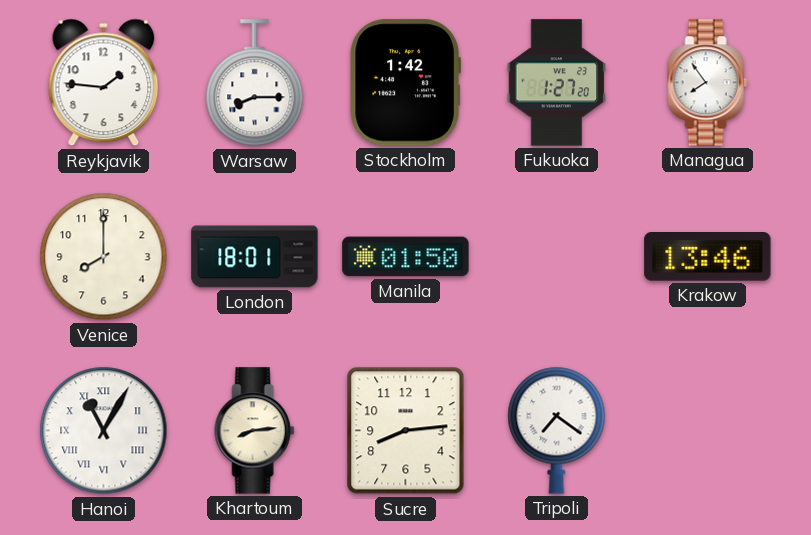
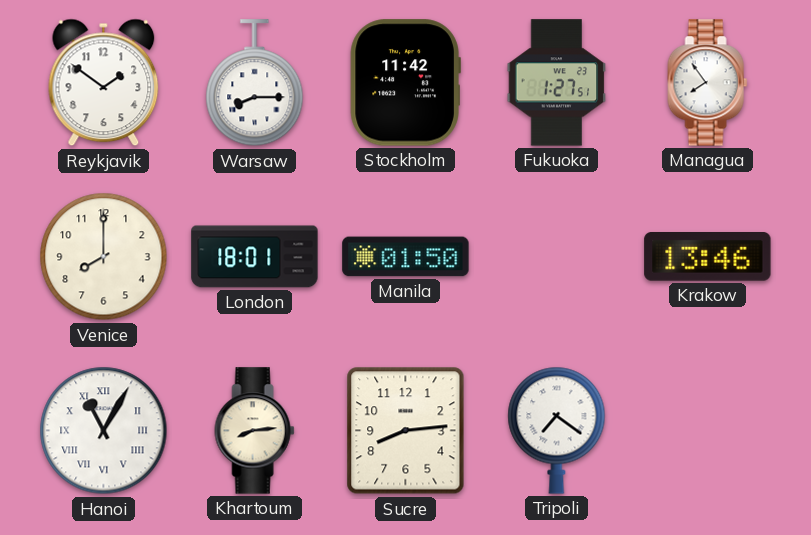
Reykjavik: 1:46 -> 1:51 (104, 83)
Stockholm: 1:42 -> 11:42 (405, 83)
Fukuoka: 1:27:20 -> 1:27:51 (557, 83)
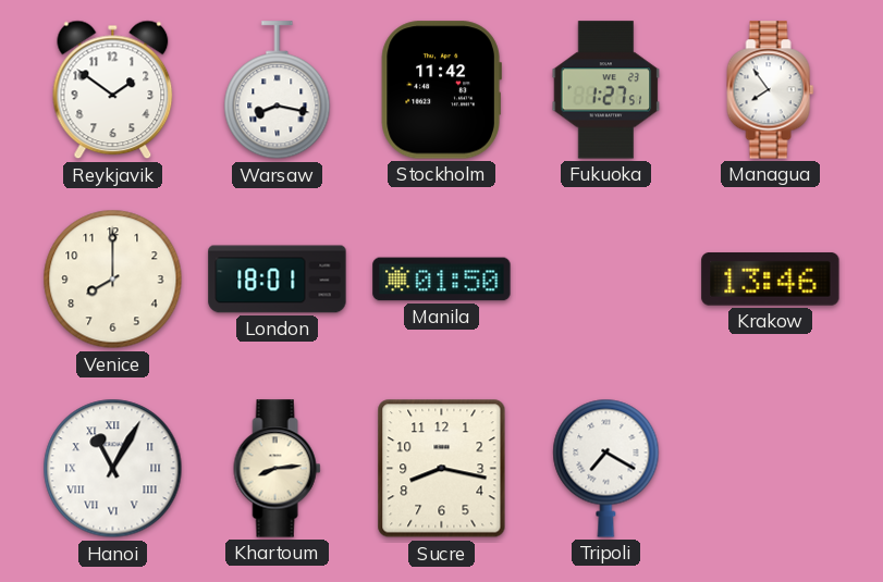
Warsaw: 8:15 -> 8:17 (278, 90)
Sucre: 8:14 -> 8:17 (442, 469)
Tripoli: 7:21 -> 7:20 (606, 468)
